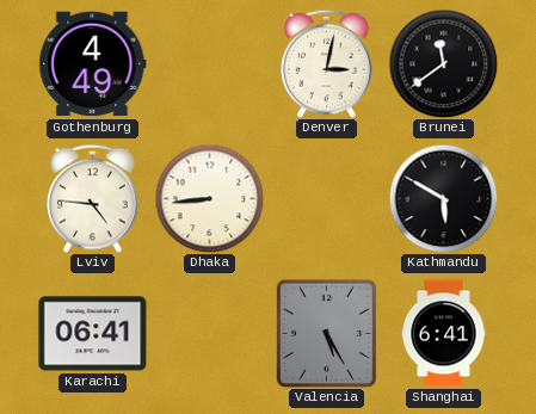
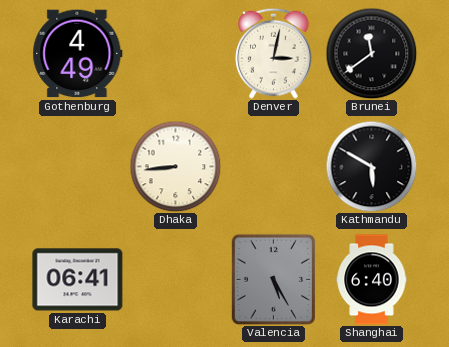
Lviv: 4:46 -> none (93, 198)
Shanghai: 6:41 -> 6:40 (372, 280)
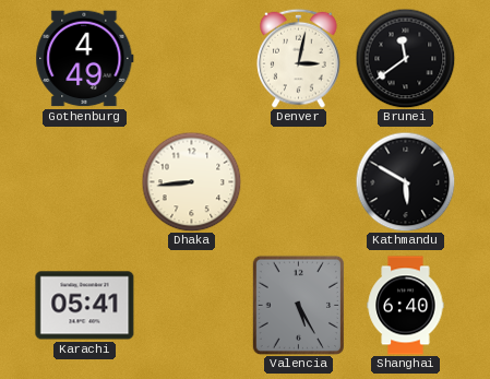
Karachi: 06:41 -> 05:41 (85, 306)
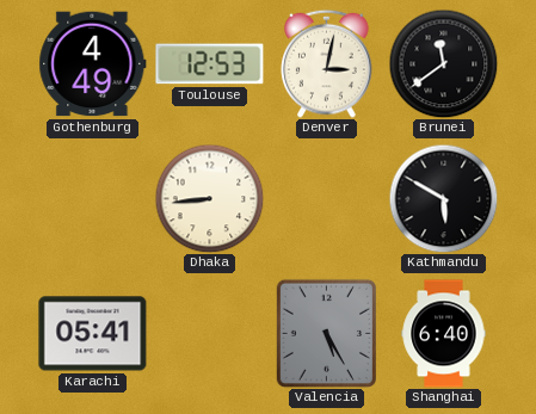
Toulouse: none -> 12:53 (210, 64)
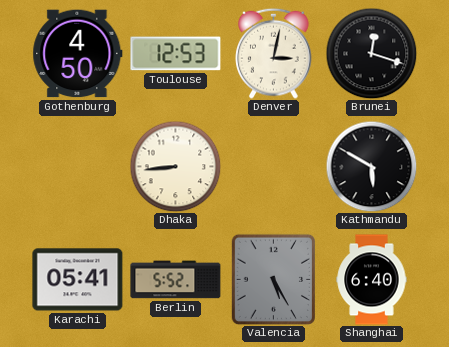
Gothenburg: 4:49 -> 4:50 (78, 54)
Brunei: 11:39 -> 12:18 (371, 53)
Berlin: none -> 5:52 (176, 280)
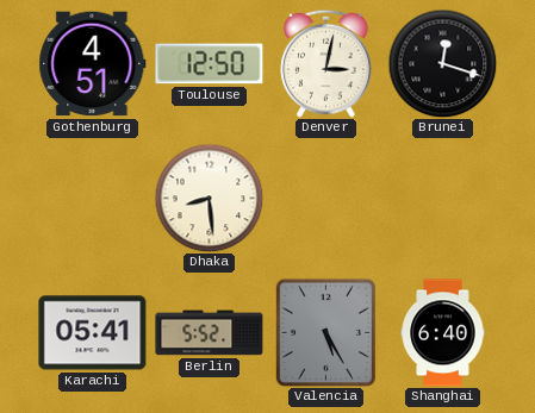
Gothenburg: 4:50 -> 4:51 (93, 64)
Toulouse: 12:53 -> 12:50 (210, 64)
Dhaka: 8:44 -> 8:29 (209, 198)
Kathmandu: 5:50 -> none (371, 166)
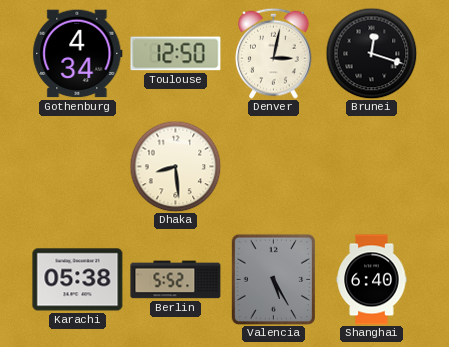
Gothenburg: 4:51 -> 4:34 (78, 54)
Karachi: 05:41 -> 05:38 (78, 280)
